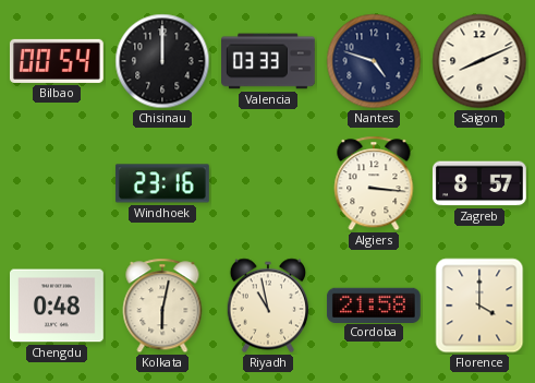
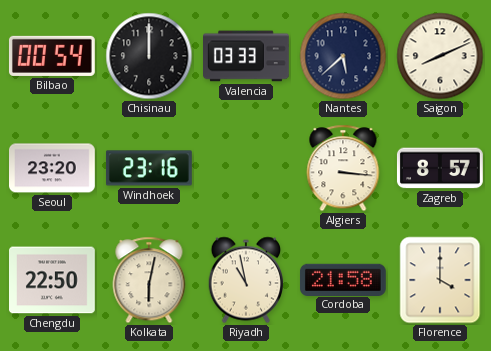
Nantes: 4:48 -> 5:38 (343, 56)
Seoul: none -> 23:20 (53, 168)
Chengdu: 0:48 -> 22:50 (53, 280)
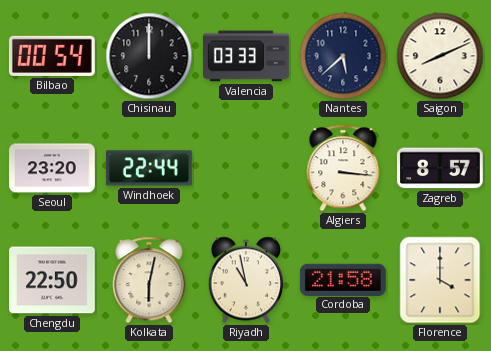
Windhoek: 23:16 -> 22:44 (149, 168)
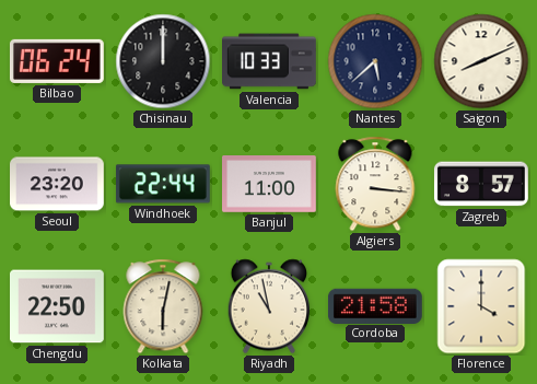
Bilbao: 00:54 -> 06:24 (57, 61)
Valencia: 03:33 -> 10:33 (270, 61)
Banjul: none -> 11:00 (270, 185)
